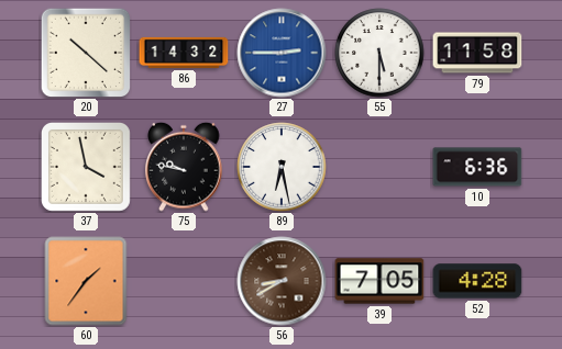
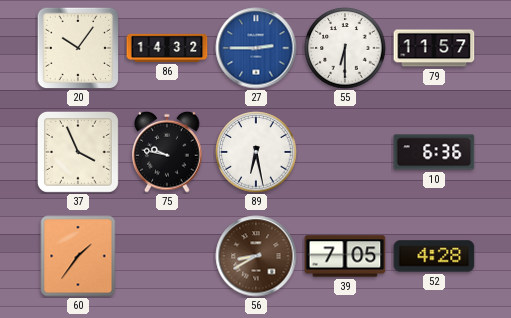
20: 10:22 -> 10:06 (78, 48)
55: 5:30 -> 6:30 (345, 48)
79: 11:58 -> 11:57 (434, 48)
37: 3:58 -> 3:56 (78, 152)
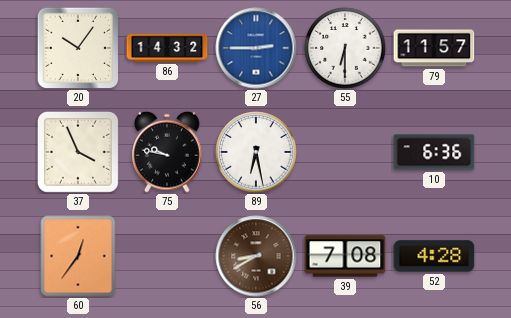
60: 1:36 -> 12:36 (78, 256)
39: 7:05 -> 7:08 (345, 256)
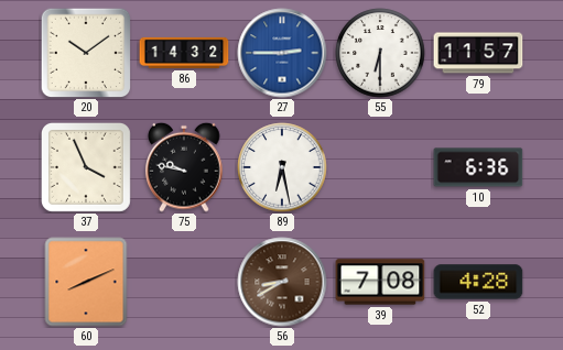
20: 10:06 -> 10:09 (86, 53)
60: 12:36 -> 8:11 (86, 282)
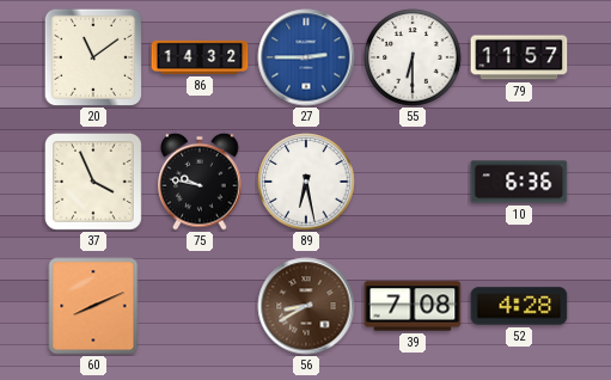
20: 10:09 -> 11:09 (93, 57)
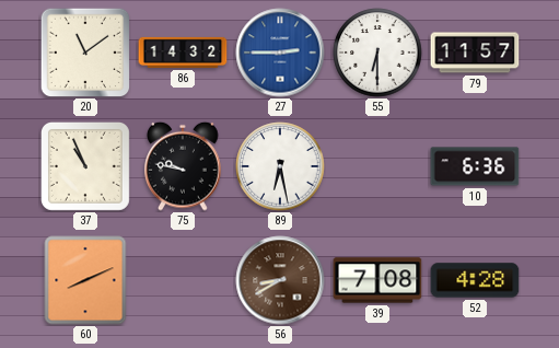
37: 3:56 -> 10:56 (85, 166)
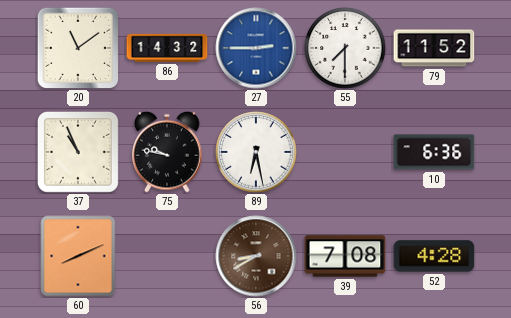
55: 6:30 -> 7:30 (345, 48)
79: 11:57 -> 11:52 (434, 48)
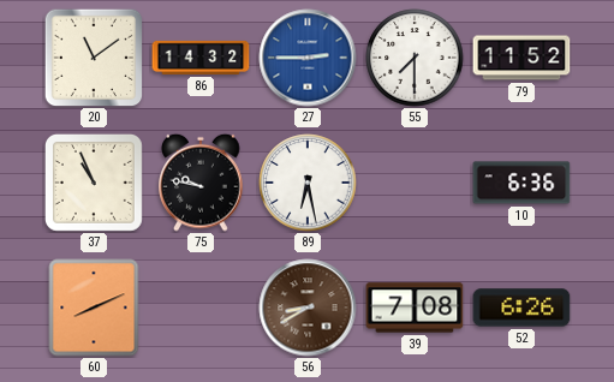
52: 4:28 -> 6:26 (521, 308)
